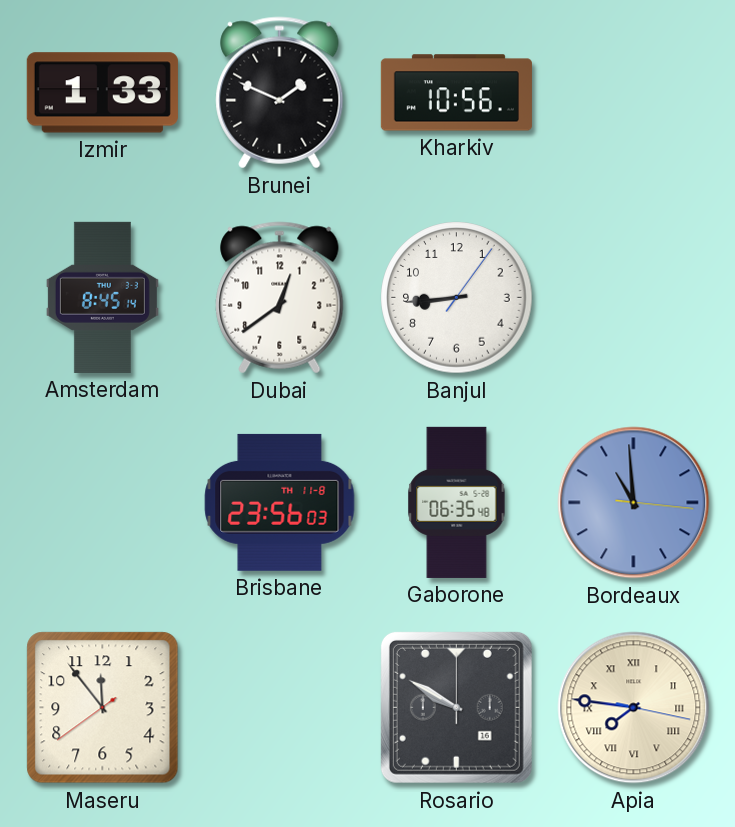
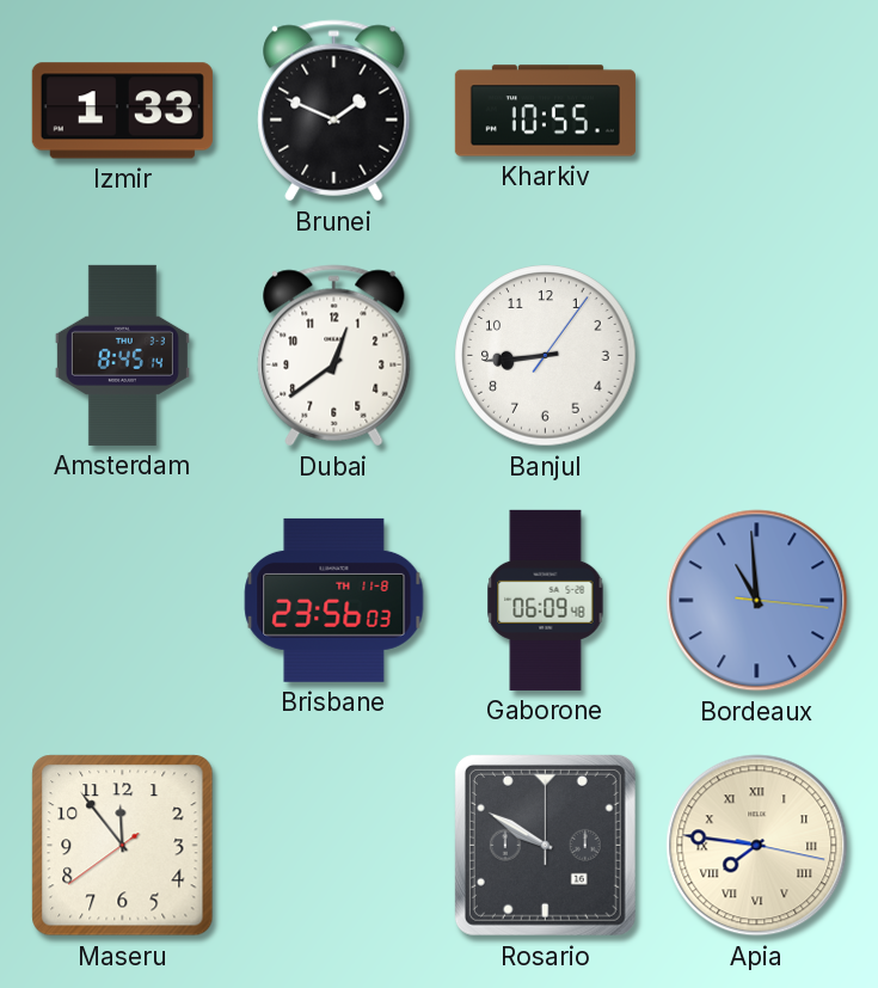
Kharkiv: 10:56 -> 10:55 (545, 111)
Gaborone: 06:35 -> 06:09 (546, 600)
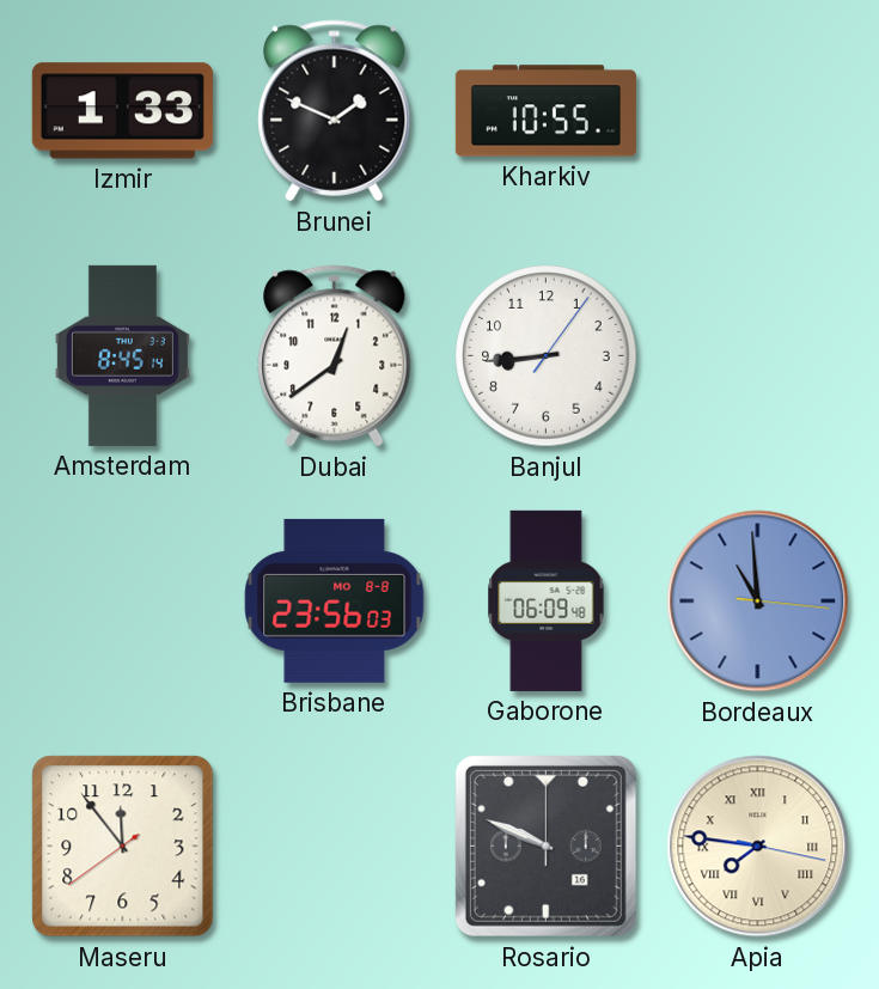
Brisbane date: TH 11-8 -> MO 8-8 (335, 600)
Rosario: 9:50 -> 9:49 (545, 845)
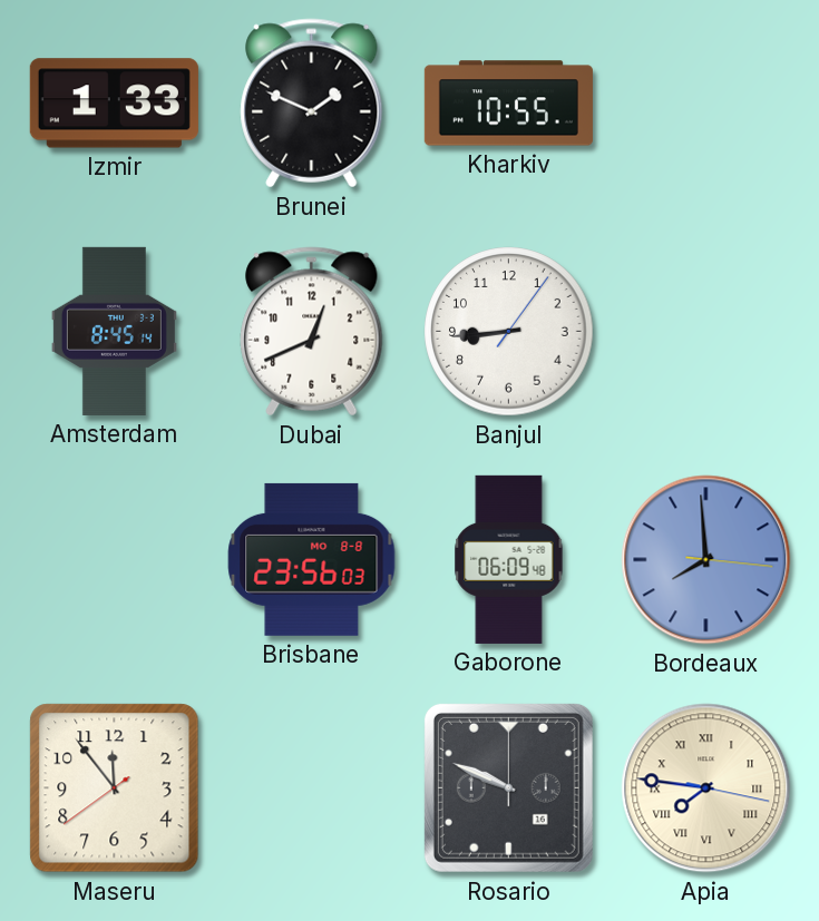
Dubai: 12:39 -> 12:41 (312, 332)
Bordeaux: 10:59 -> 7:59 (706, 560)
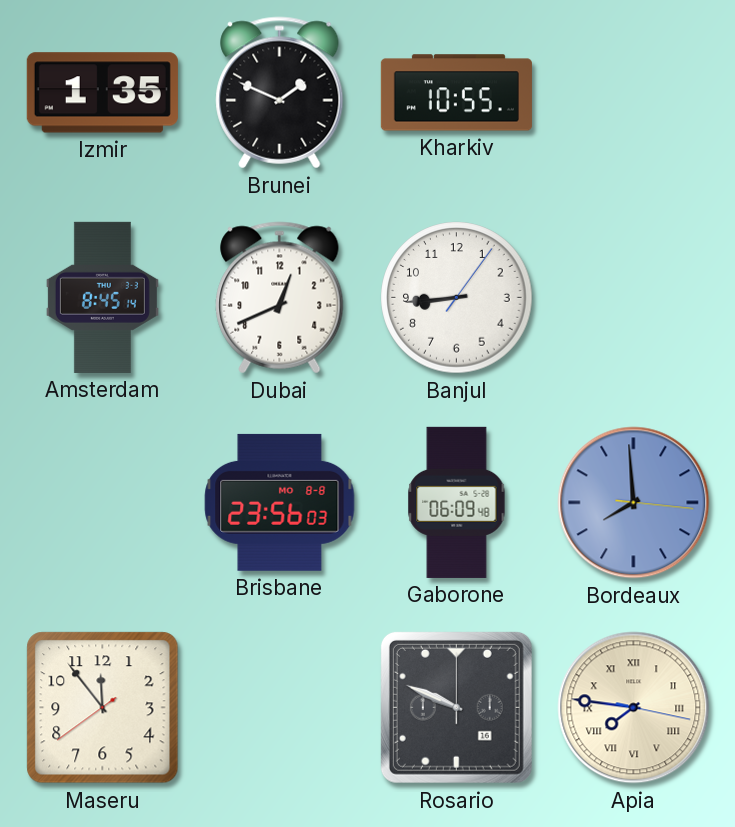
Izmir: 1:33 -> 1:35 (102, 93)
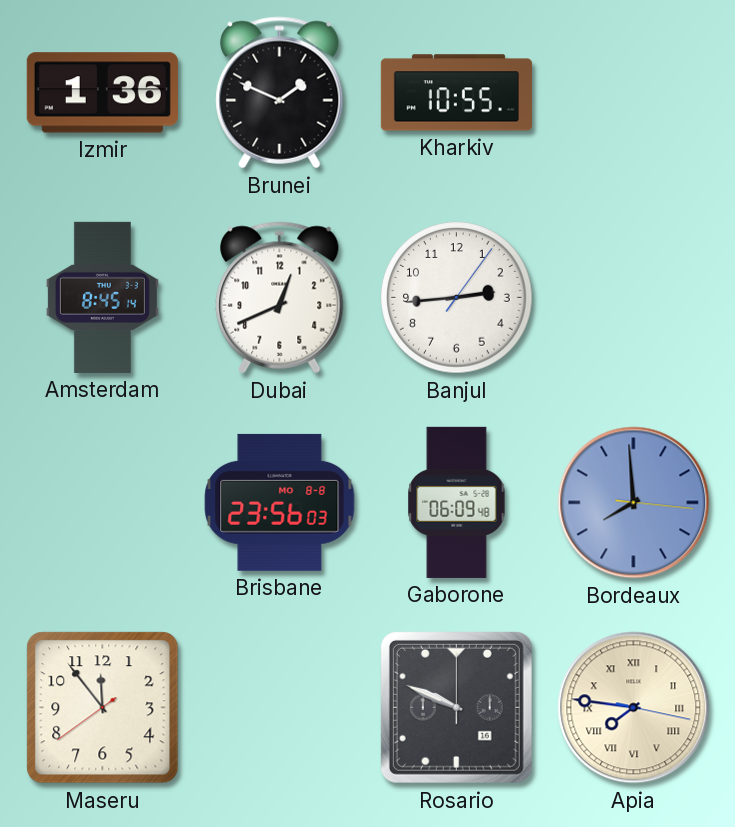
Izmir: 1:35 -> 1:36 (102, 93)
Banjul: 8:44 -> 2:44 (457, 298)
